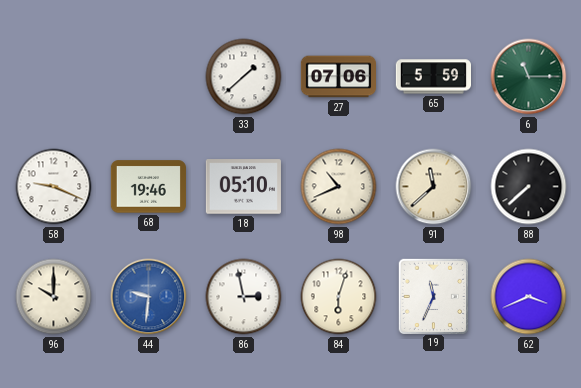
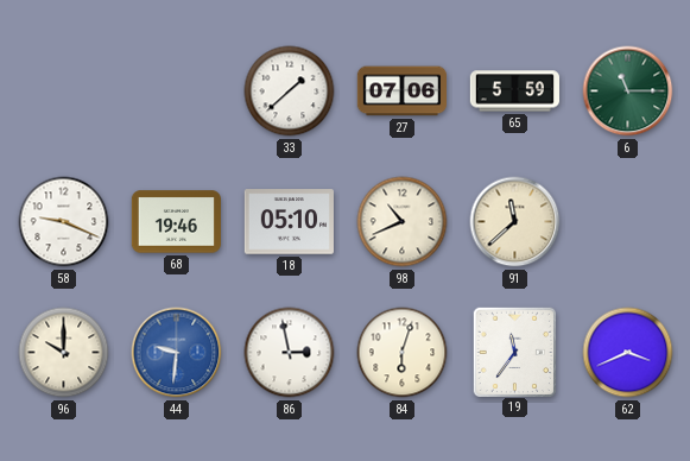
88: 7:38 -> none (529, 187)
19: 11:34 -> 11:36 (514, 352)
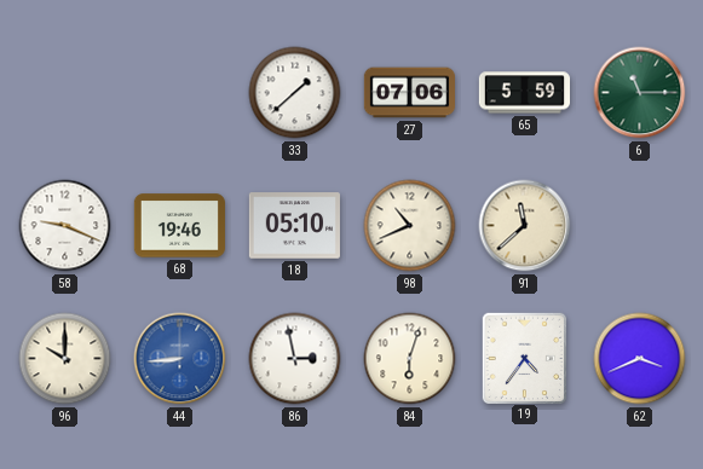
44: 9:31 -> 8:44 (180, 359)
19: 11:36 -> 4:36 (524, 358)
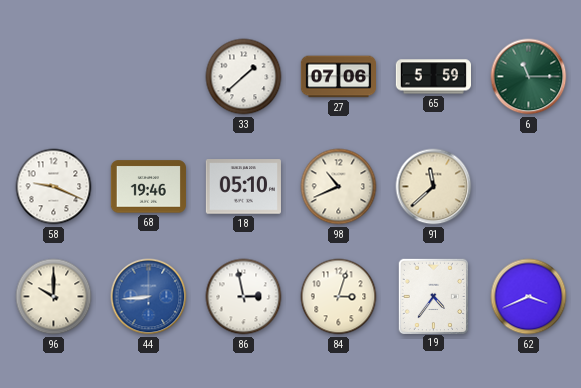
84: 6:03 -> 3:03 (339, 297)
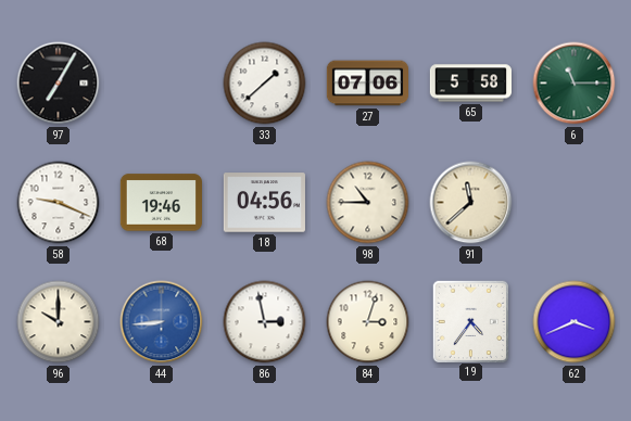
97: none -> 7:05 (59, 84)
65: 5:59 -> 5:58 (470, 84)
18: 05:10 -> 04:56 (264, 203)
98: 10:41 -> 10:45 (368, 203)
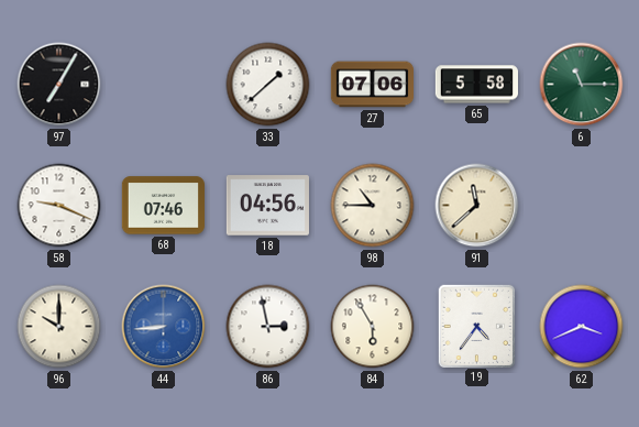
68: 19:46 -> 07:46 (163, 206)
84: 3:03 -> 5:55 (373, 327)
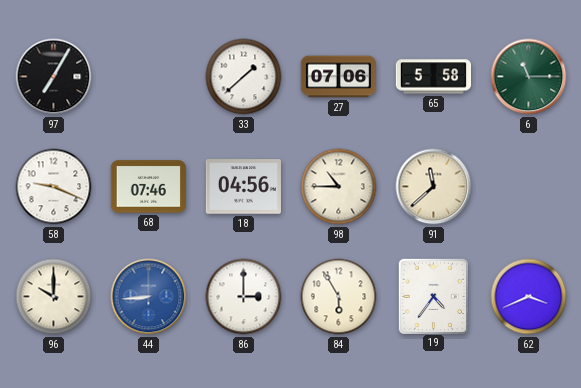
86: 2:58 -> 3:00 (244, 297)
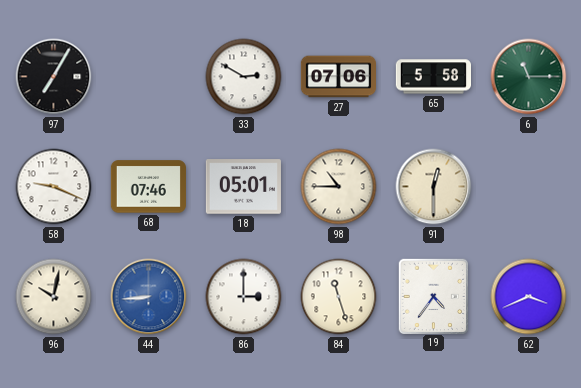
33: 1:38 -> 2:50 (244, 77)
18: 04:56 -> 05:01 (243, 187)
91: 11:38 -> 12:30 (434, 187)
96: 10:00 -> 10:02 (54, 297)
84: 5:55 -> 11:27 (339, 297)
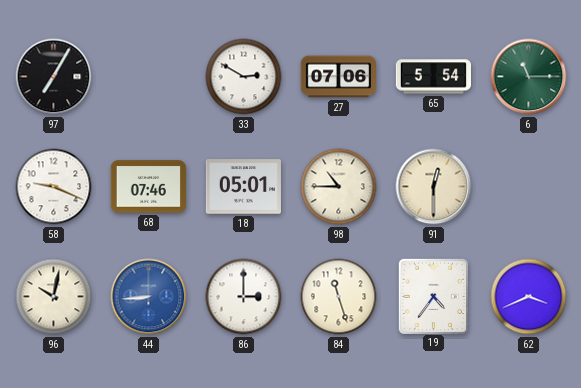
65: 5:58 -> 5:54 (433, 77)
